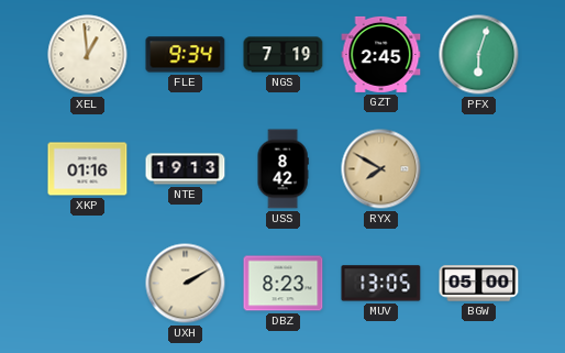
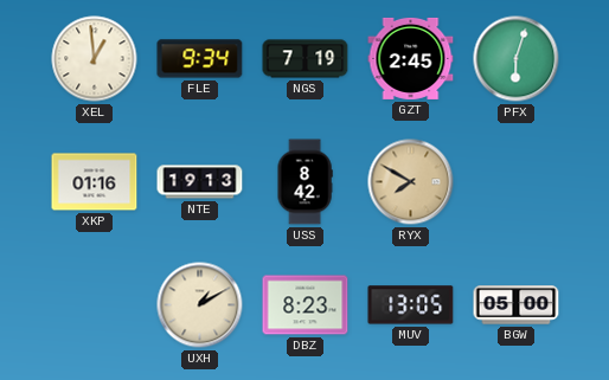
UXH: 2:10 -> 1:10 (200, 305)
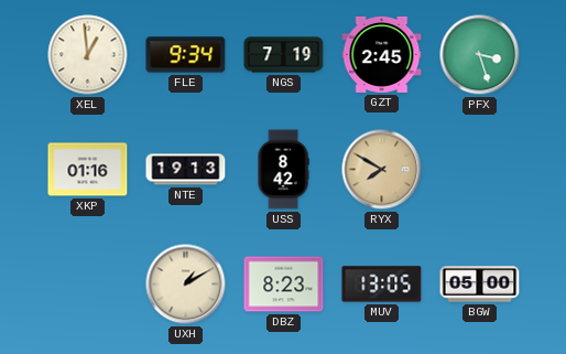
PFX: 6:03 -> 3:27 (480, 55)
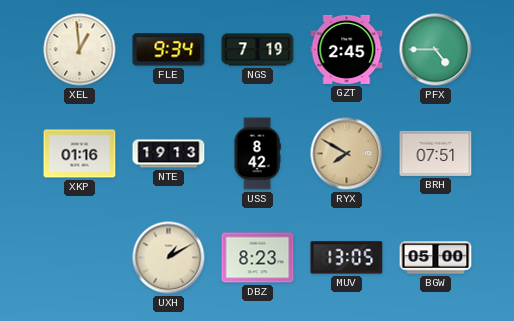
PFX: 3:27 -> 4:45 (436, 50)
BRH: none -> 07:51 (436, 153)
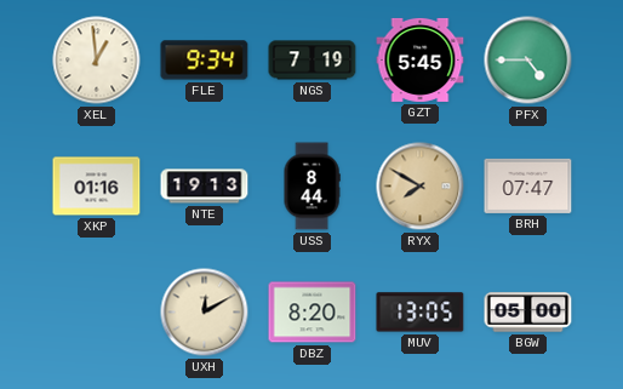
GZT: 2:45 -> 5:45 (421, 59)
USS: 8:42 -> 8:44 (311, 187)
BRH: 07:51 -> 07:47 (528, 185)
UXH: 1:10 -> 12:10 (205, 313)
DBZ: 8:23 -> 8:20 (313, 313)
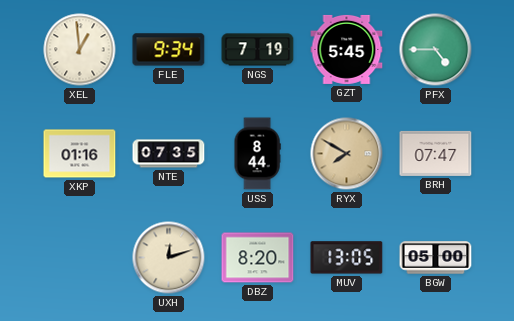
NTE: 19:13 -> 07:35 (169, 154)
UXH: 12:10 -> 12:12 (169, 258)
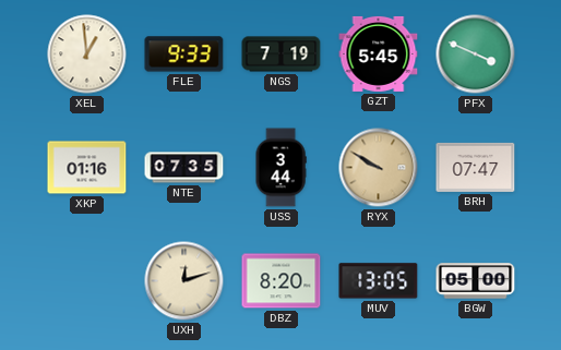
FLE: 9:34 -> 9:33 (184, 55)
PFX: 4:45 -> 3:49 (476, 55)
USS: 8:44 -> 3:44 (280, 168)
RYX: 7:50 -> 9:50 (379, 168)
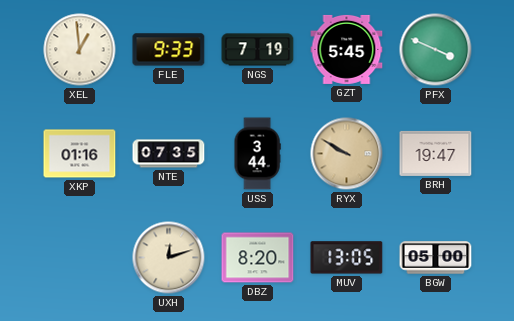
BRH: 07:47 -> 19:47 (436, 153)
